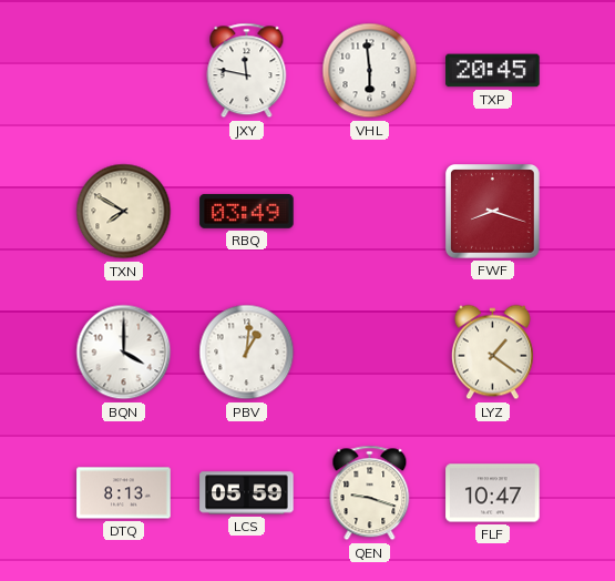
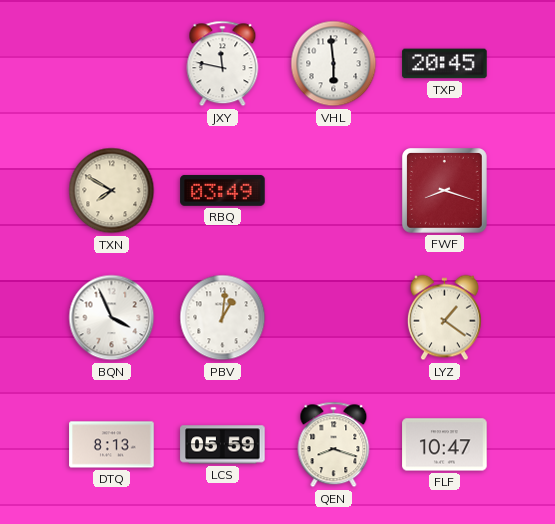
BQN: 4:00 -> 3:56 (112, 318)
QEN: 9:18 -> 8:18 (334, 445)
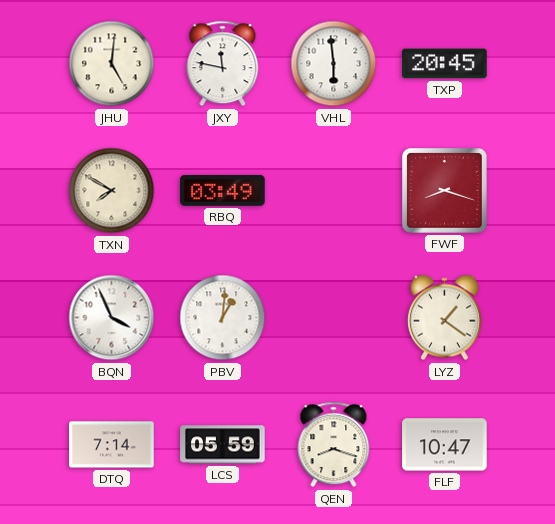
JHU: none -> 5:01 (112, 64)
DTQ: 8:13 -> 7:14 (112, 445)
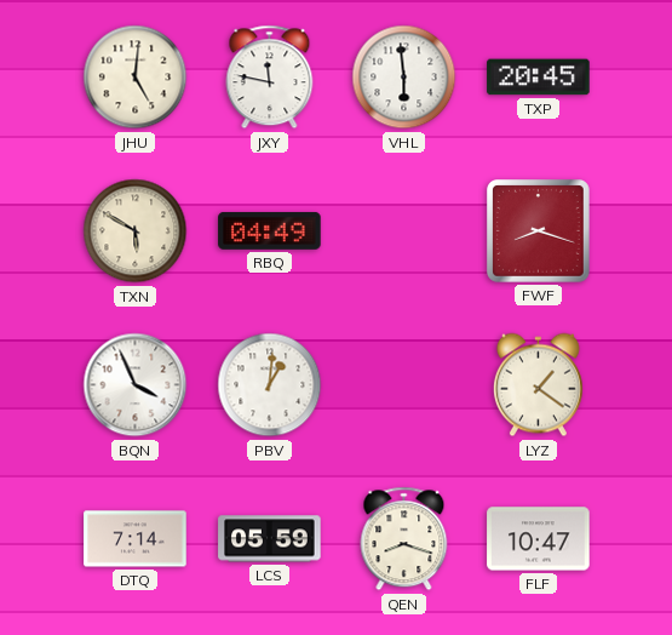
TXN: 7:50 -> 5:50 (136, 231)
RBQ: 03:49 -> 04:49 (270, 230)
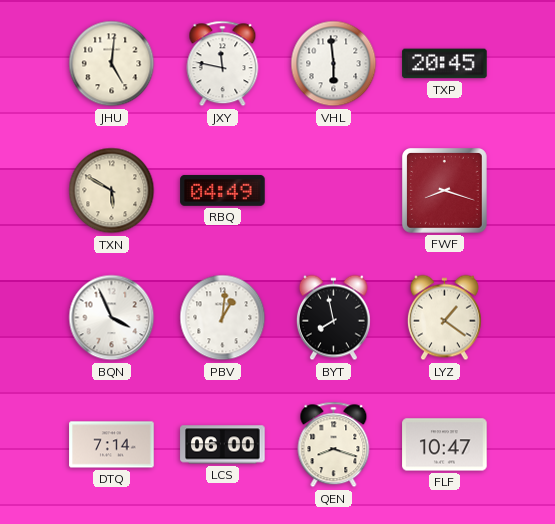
BYT: none -> 7:58 (333, 318)
LCS: 05:59 -> 06:00 (223, 445)
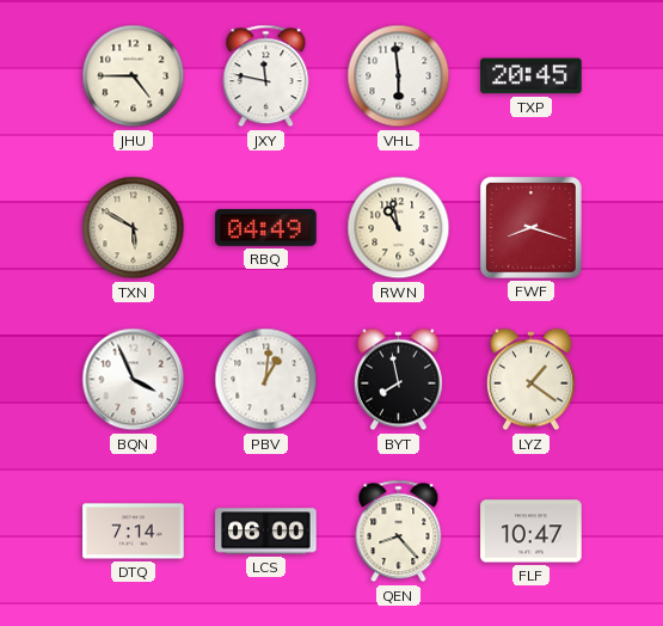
JHU: 5:01 -> 4:45 (134, 76)
RWN: none -> 10:58 (399, 228)
QEN: 8:18 -> 8:23 (399, 532)
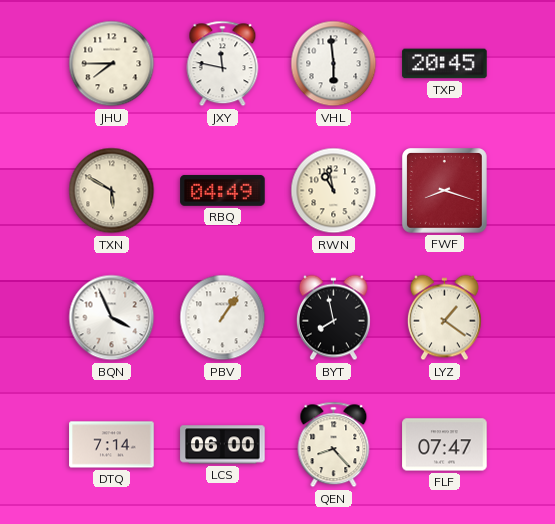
JHU: 4:45 -> 7:45 (112, 64)
PBV: 1:01 -> 1:06 (223, 318)
FLF: 10:47 -> 07:47 (445, 445)
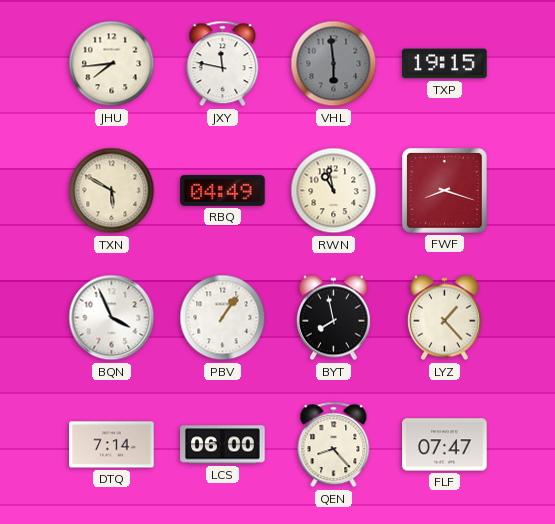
JHU: 7:45 -> 7:44 (112, 64)
VHL dial: white -> grey (334, 64)
TXP: 20:45 -> 19:15 (445, 64)
LYZ: 1:21 -> 1:23 (444, 318)
